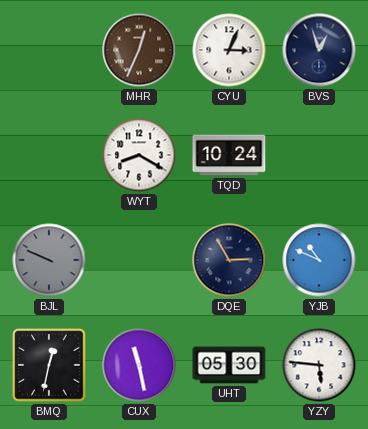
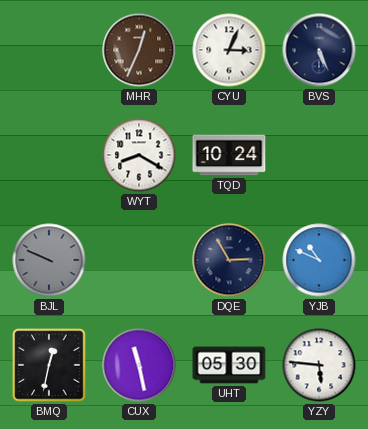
BVS: 12:57 -> 5:26 (319, 50)
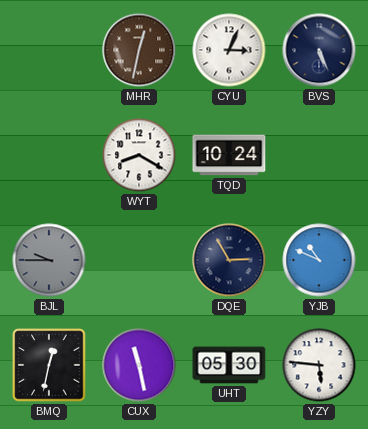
MHR: 12:34 -> 12:32 (139, 50)
BJL: 9:49 -> 9:45 (49, 260)
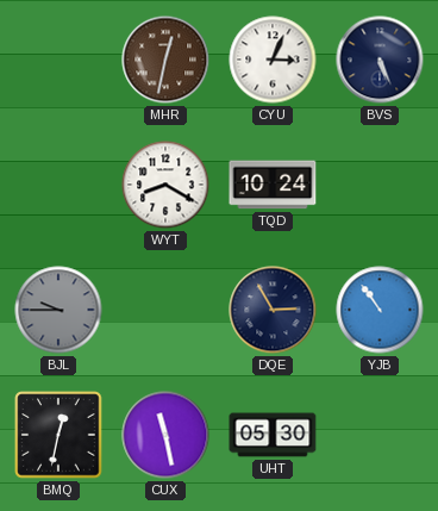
YJB: 10:49 -> 10:54 (380, 310)
YZY: 5:46 -> none (319, 365)
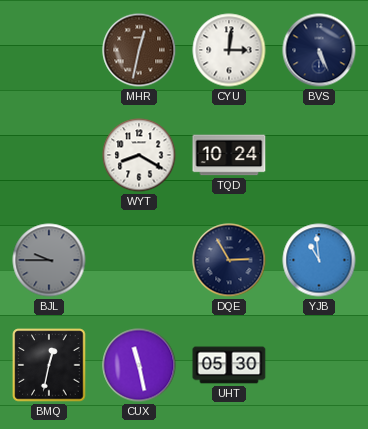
CYU: 3:04 -> 3:01 (229, 50)
YJB: 10:54 -> 10:59 (319, 260)
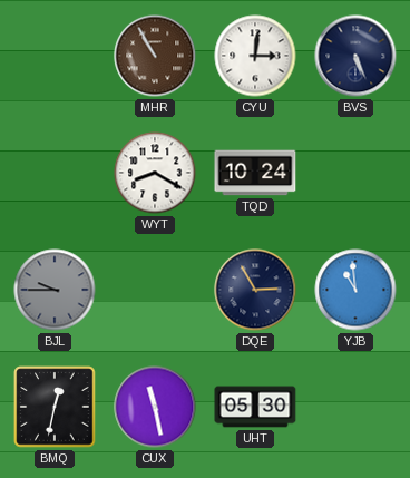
MHR: 12:32 -> 10:55 (155, 56)
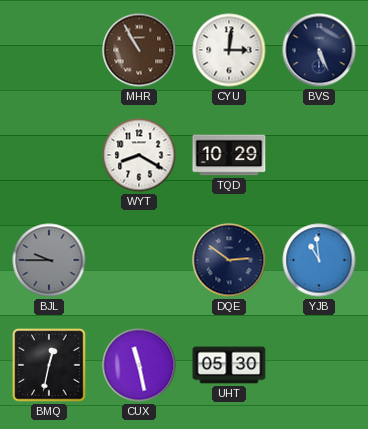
TQD: 10:24 -> 10:29 (229, 155)
DQE: 2:55 -> 2:51 (229, 260)
